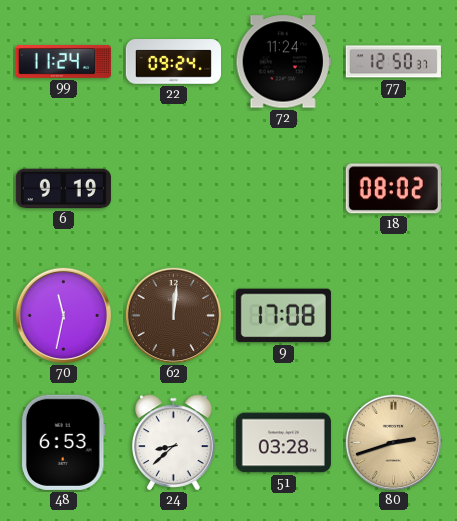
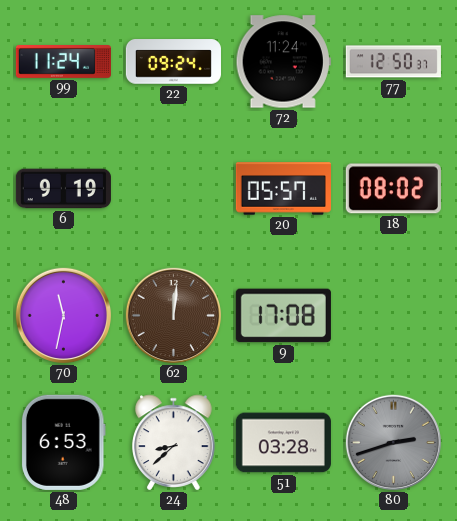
20: none -> 05:57 (283, 189)
80 dial: champagne -> grey (393, 442)
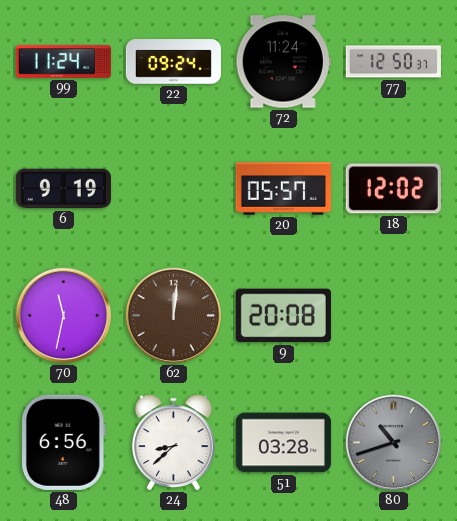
18: 08:02 -> 12:02 (393, 189)
9: 17:08 -> 20:08 (283, 316)
48: 6:53 -> 6:56 (63, 442)
80: 2:42 -> 10:42 (393, 442)
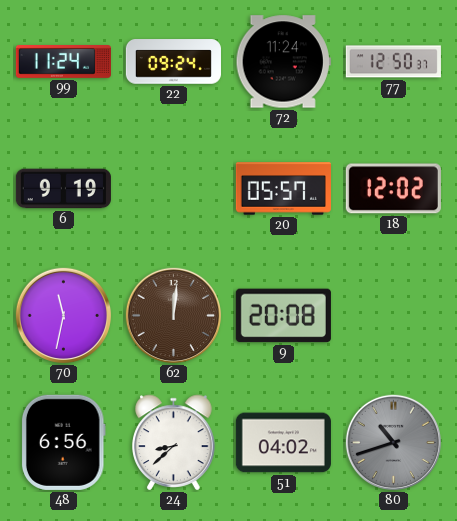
51: 03:28 -> 04:02 (283, 443)
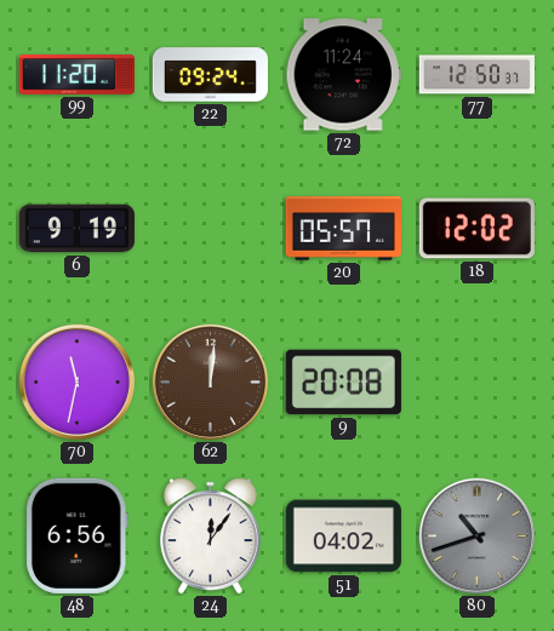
99: 11:24 -> 11:20 (76, 75)
24: 8:38 -> 12:06 (211, 537)
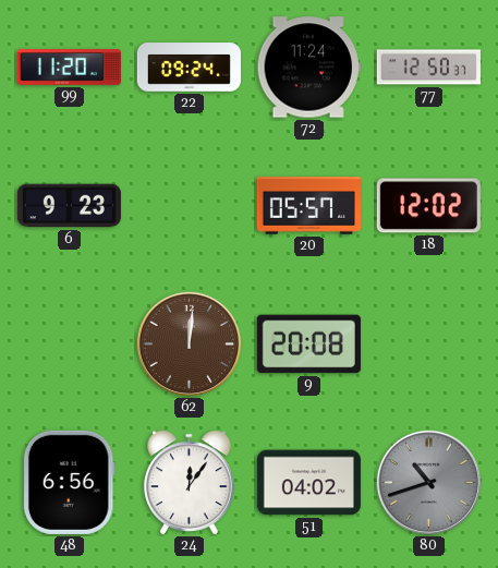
6: 9:19 -> 9:23 (69, 206)
70: 11:32 -> none (76, 382)
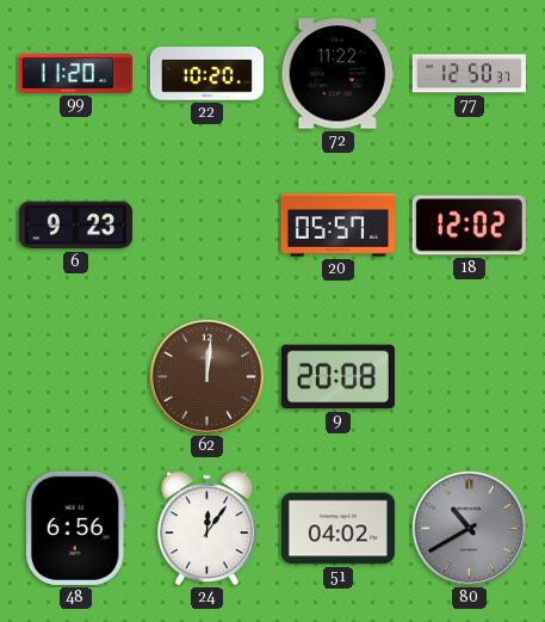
22: 09:24 -> 10:20 (206, 74)
72: 11:24 -> 11:22 (337, 74)
80: 10:42 -> 10:40 (469, 528)
